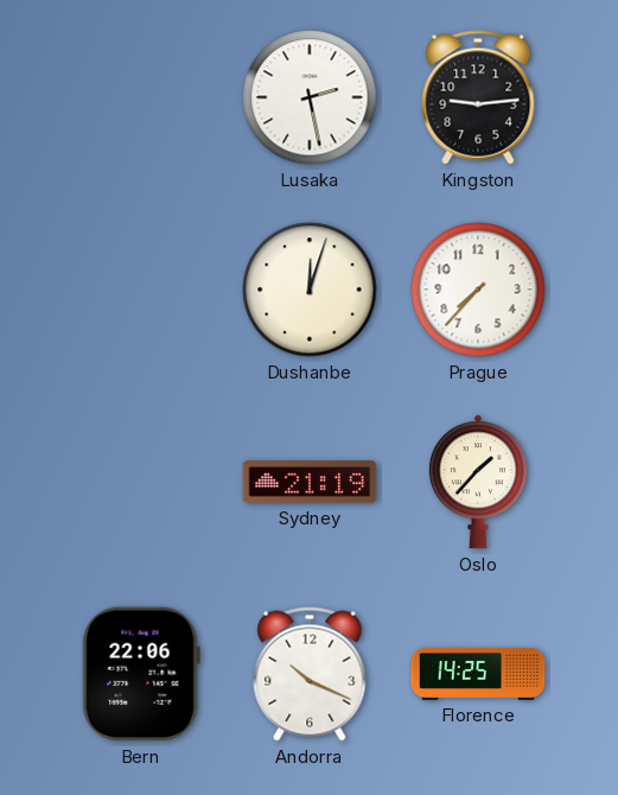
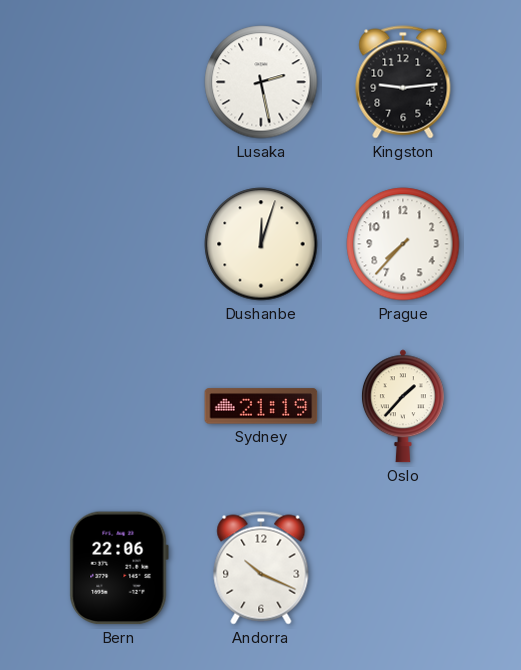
Florence: 14:25 -> none (478, 674)
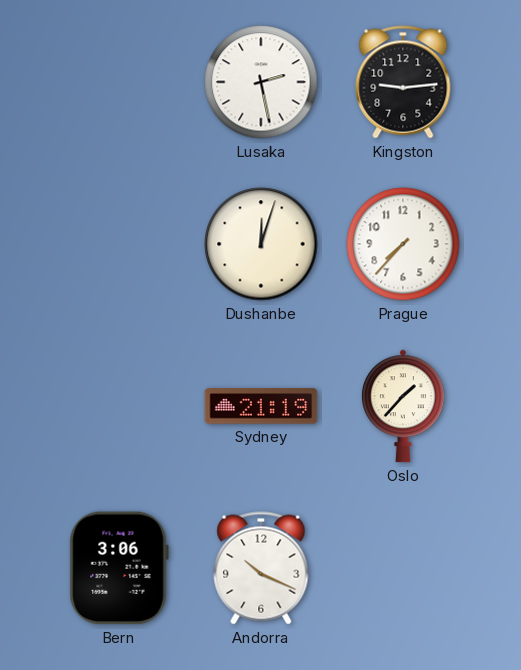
Bern: 22:06 -> 3:06 (119, 568)
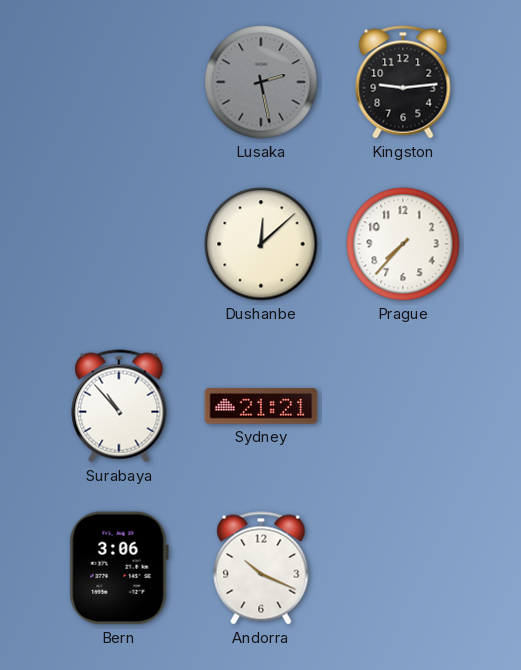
Lusaka dial: white -> grey (261, 82)
Dushanbe: 12:03 -> 12:08 (261, 244)
Surabaya: none -> 10:53 (119, 406)
Sydney: 21:19 -> 21:21 (261, 406)
Oslo: 1:37 -> none (403, 406)
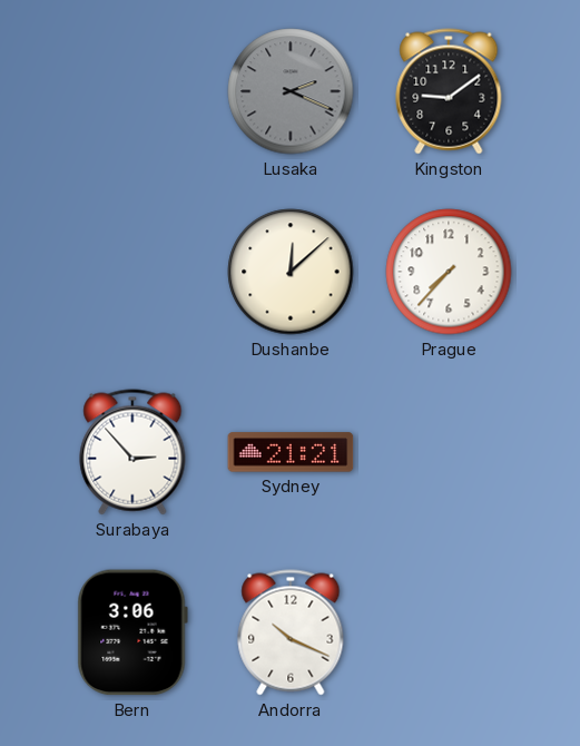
Lusaka: 2:28 -> 2:19 (291, 91)
Kingston: 9:14 -> 9:09 (449, 91)
Surabaya: 10:53 -> 2:53 (132, 452)
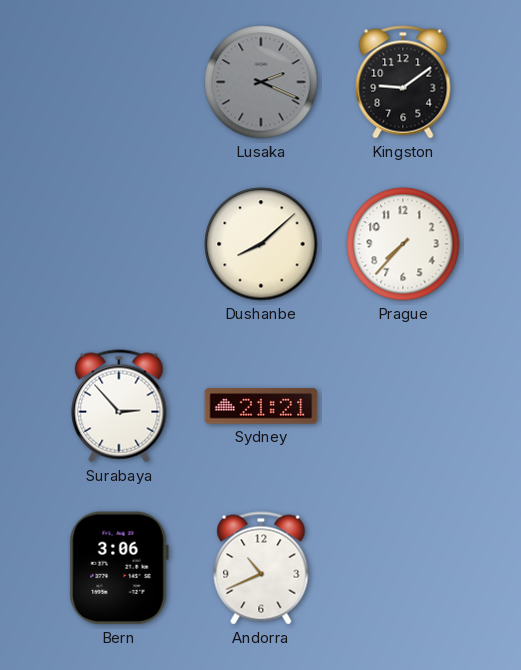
Dushanbe: 12:08 -> 8:08 (261, 244)
Andorra: 10:19 -> 10:41 (261, 568)
